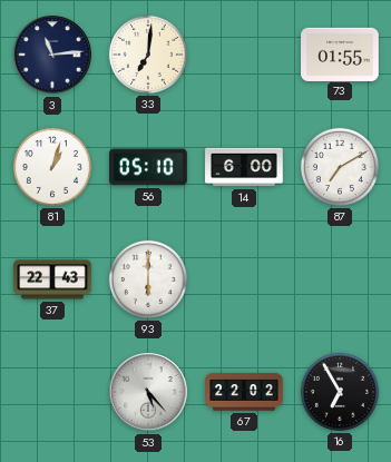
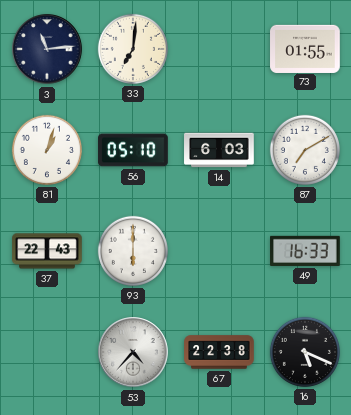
14: 6:00 -> 6:03 (219, 150)
49: none -> 16:33 (305, 251)
53: 5:23 -> 4:37 (133, 352)
67: 22:02 -> 22:38 (219, 352)
16: 6:55 -> 5:19 (305, 352)
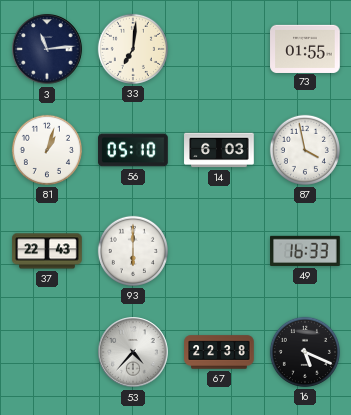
87: 7:10 -> 3:58 (305, 150)
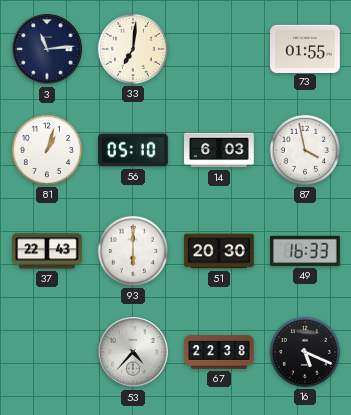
51: none -> 20:30 (219, 251)
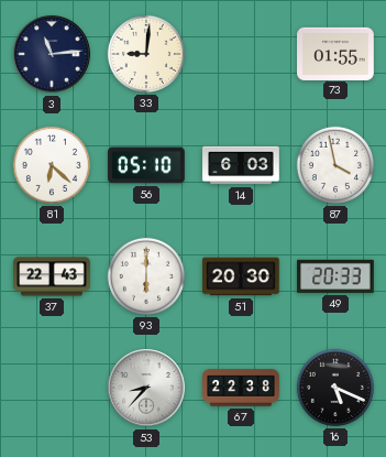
33: 7:01 -> 9:01 (146, 54)
81: 1:03 -> 6:22 (52, 165)
49: 16:33 -> 20:33 (335, 276)
53: 4:37 -> 8:37 (146, 388)
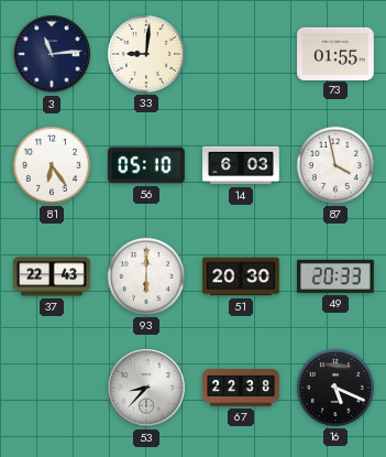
81: 6:22 -> 6:24 (52, 165)
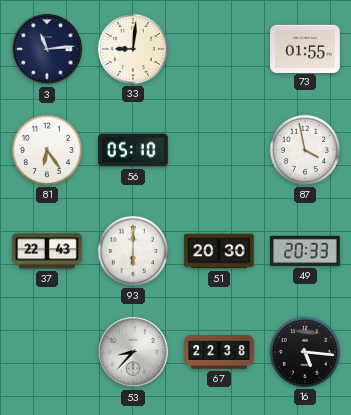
14: 6:03 -> none (241, 165)
16: 5:19 -> 5:16 (305, 352)
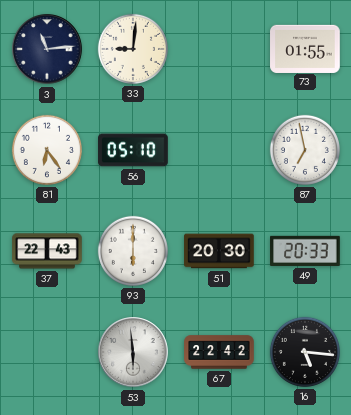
87: 3:58 -> 6:58 (305, 150)
53: 8:37 -> 5:59 (133, 352)
67: 22:38 -> 22:42 (219, 352)
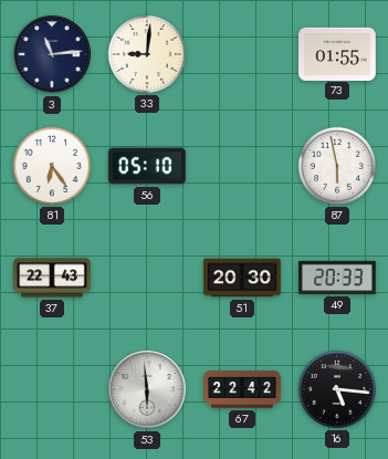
87: 6:58 -> 5:58 (337, 166)
93: 6:00 -> none (133, 251)
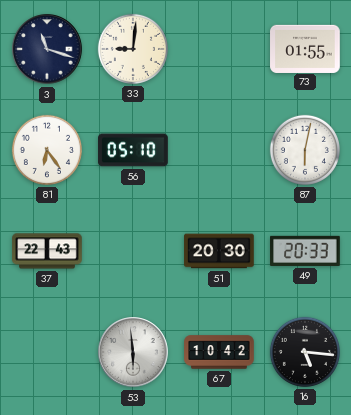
3: 11:14 -> 11:18 (47, 49)
87: 5:58 -> 6:02 (305, 150)
67: 22:42 -> 10:42 (219, 352)
